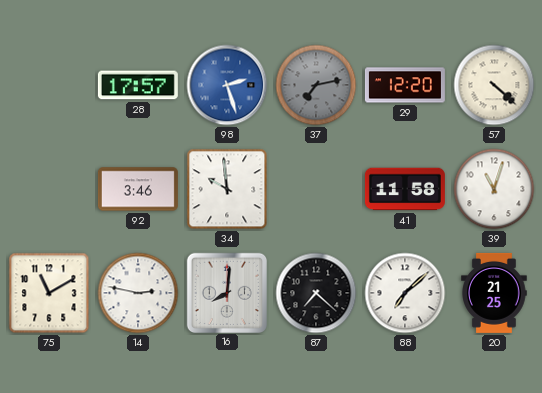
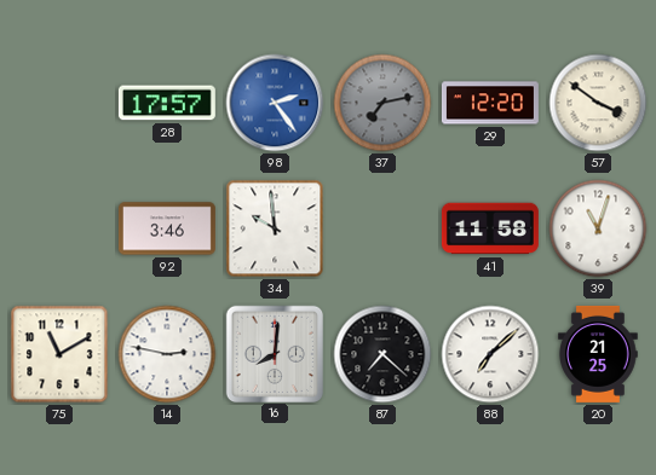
98: 2:27 -> 2:24 (275, 103)
57: 4:22 -> 3:51 (598, 103)
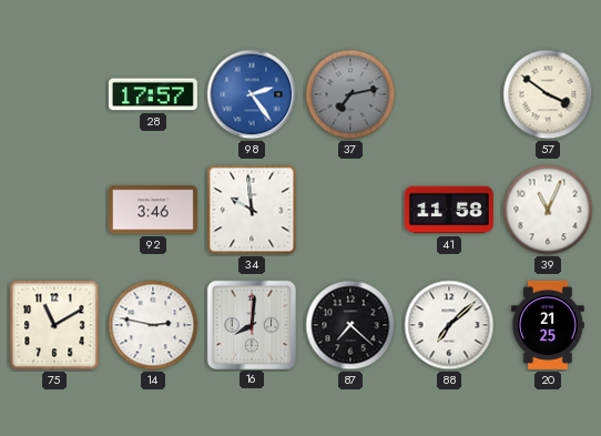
29: 12:20 -> none (490, 103)
39: 11:03 -> 11:04 (548, 210)
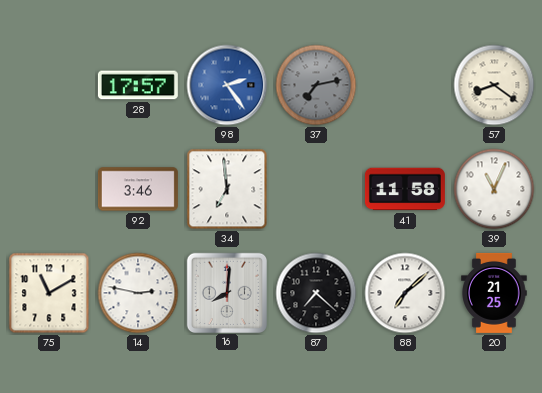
57: 3:51 -> 8:21 (494, 85)
34: 9:59 -> 6:59 (227, 189)
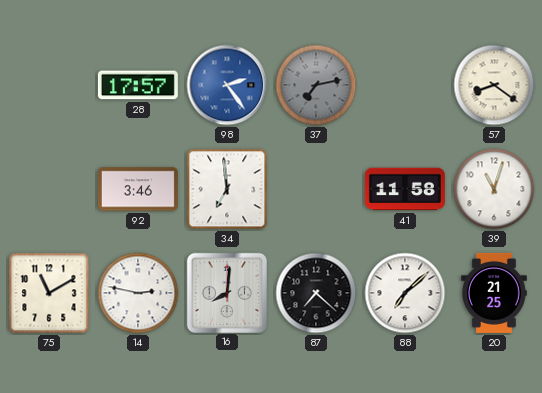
39: 11:04 -> 11:03 (494, 189)
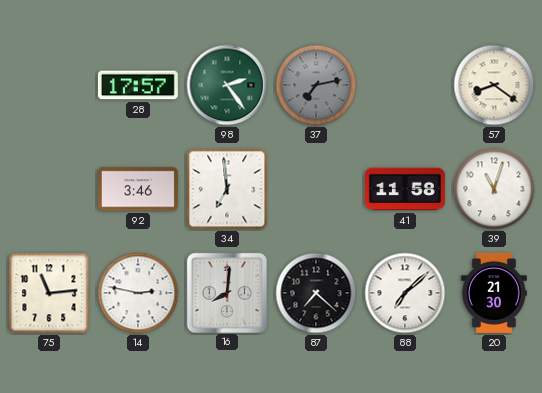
98 dial: blue -> green (227, 85)
75: 11:10 -> 11:14 (49, 293)
20: 21:25 -> 21:30 (495, 293)
